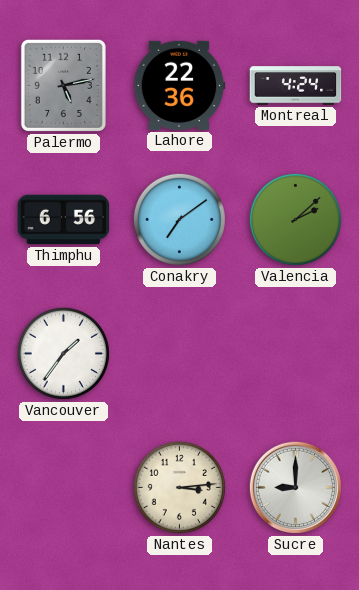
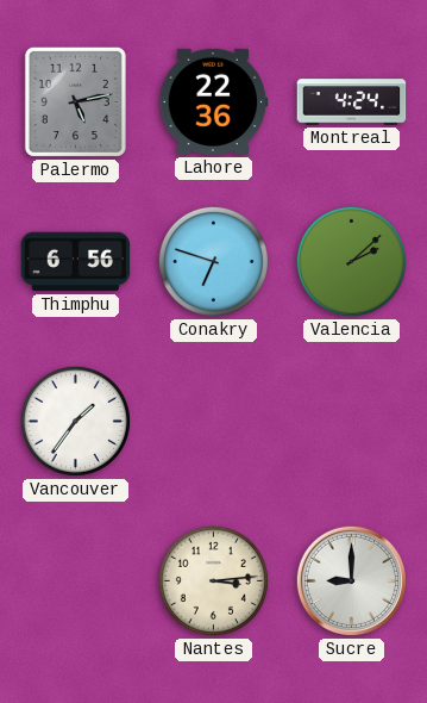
Conakry: 7:09 -> 6:48 (213, 261)
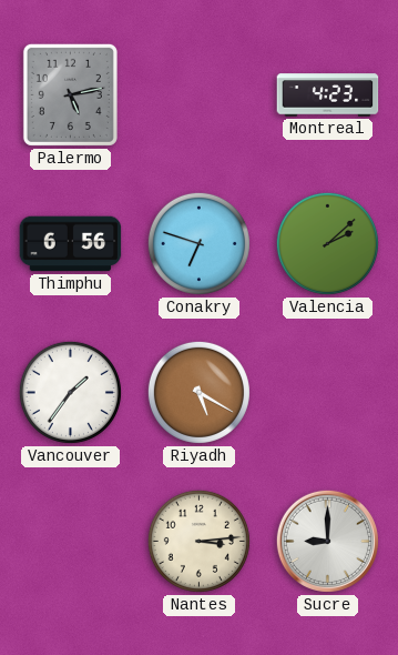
Lahore: 22:36 -> none (214, 101)
Montreal: 4:24 -> 4:23 (328, 95)
Riyadh: none -> 5:20 (198, 392)
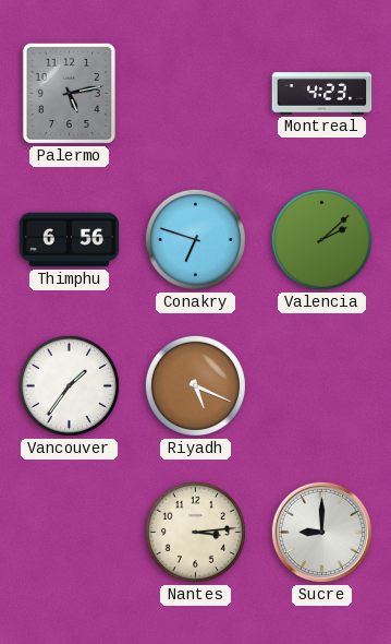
Riyadh: 5:20 -> 5:19 (195, 385)
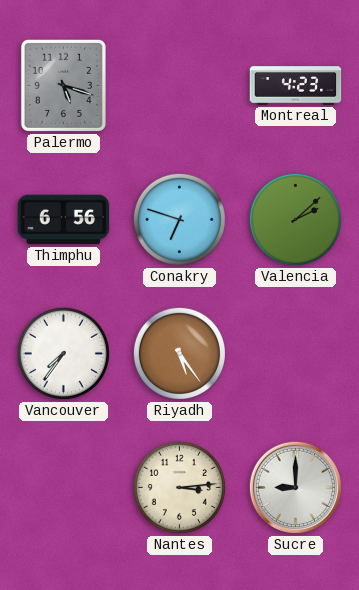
Palermo: 5:13 -> 5:18 (63, 85)
Vancouver: 1:36 -> 7:36 (63, 353)
Riyadh: 5:19 -> 5:24 (179, 353)
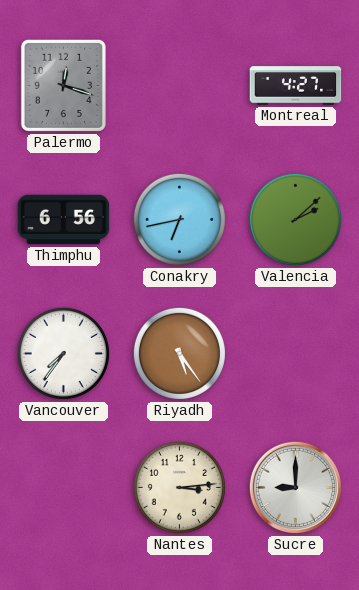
Palermo: 5:18 -> 12:18 (63, 85)
Montreal: 4:23 -> 4:27 (296, 86)
Conakry: 6:48 -> 6:43 (179, 219)
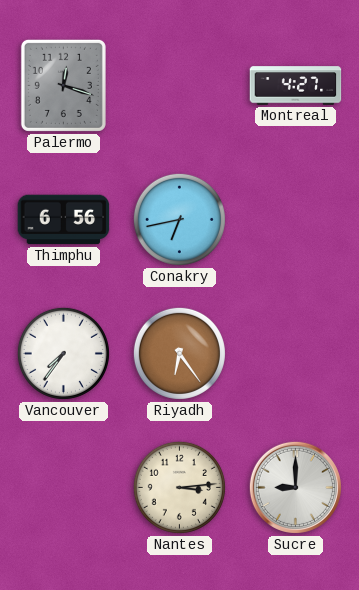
Valencia: 2:08 -> none (295, 219)
Riyadh: 5:24 -> 6:24 (179, 353)
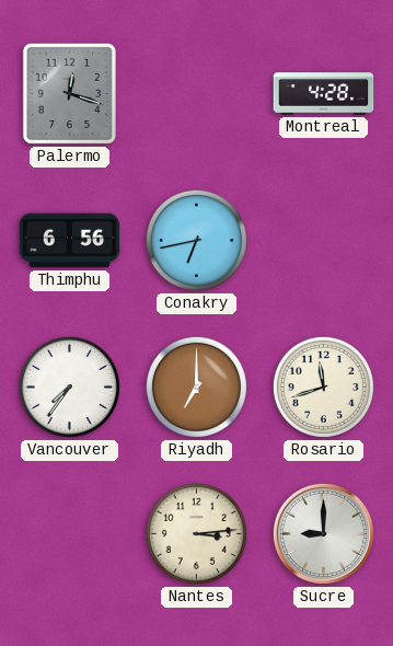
Montreal: 4:27 -> 4:28 (324, 94)
Riyadh: 6:24 -> 7:00 (196, 387)
Rosario: none -> 11:42 (323, 387)
